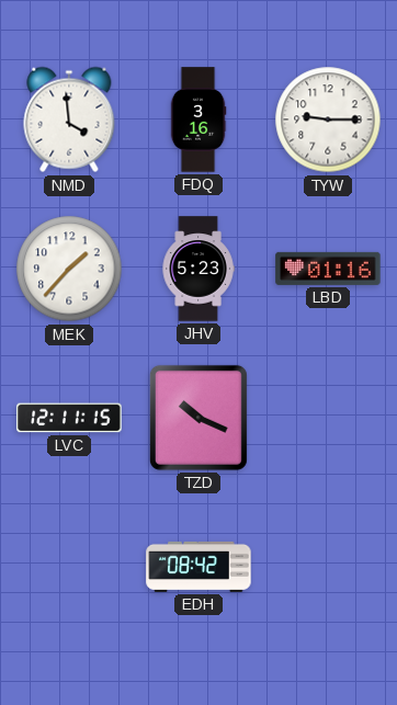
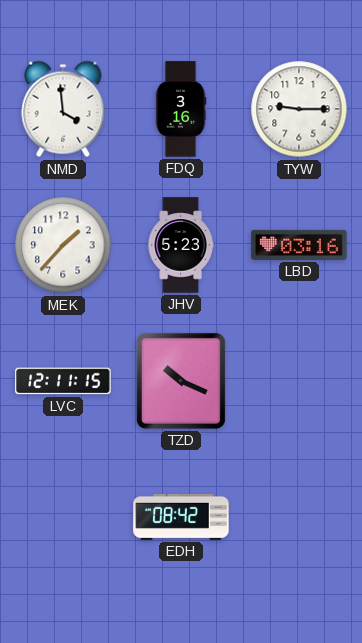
LBD: 01:16 -> 03:16 (299, 245)
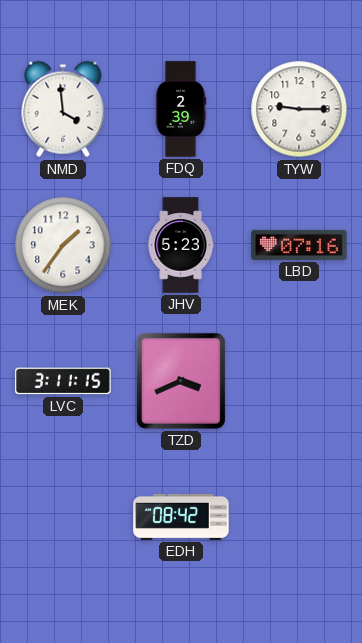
FDQ: 3:16 -> 2:39 (181, 109)
MEK: 1:37 -> 1:36 (63, 245)
LBD: 03:16 -> 07:16 (299, 245)
LVC: 12:11 -> 3:11 (63, 381)
TZD: 10:19 -> 3:41 (181, 381)
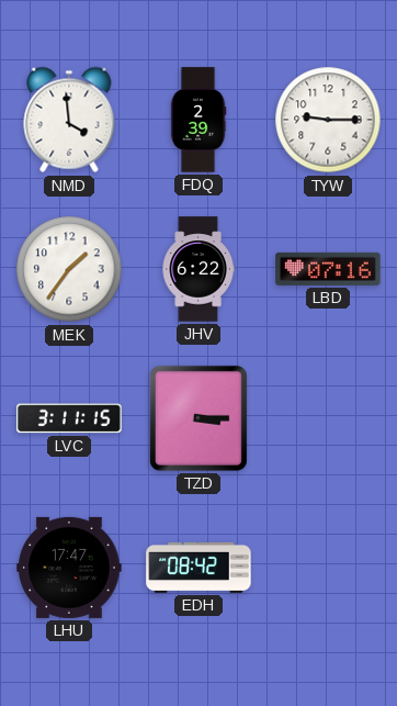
JHV: 5:23 -> 6:22 (198, 269)
TZD: 3:41 -> 3:15 (198, 418)
LHU: none -> 17:47 (69, 568)
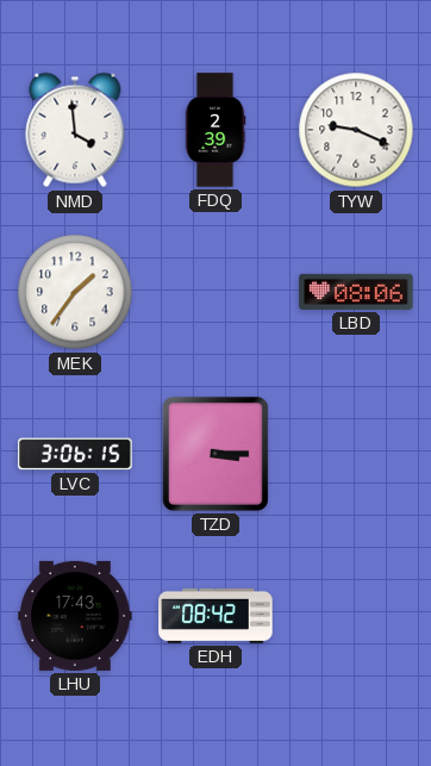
TYW: 9:15 -> 9:19 (356, 130)
JHV: 6:22 -> none (198, 269)
LBD: 07:16 -> 08:06 (356, 292)
LVC: 3:11 -> 3:06 (75, 454)
LHU: 17:47 -> 17:43 (75, 616)
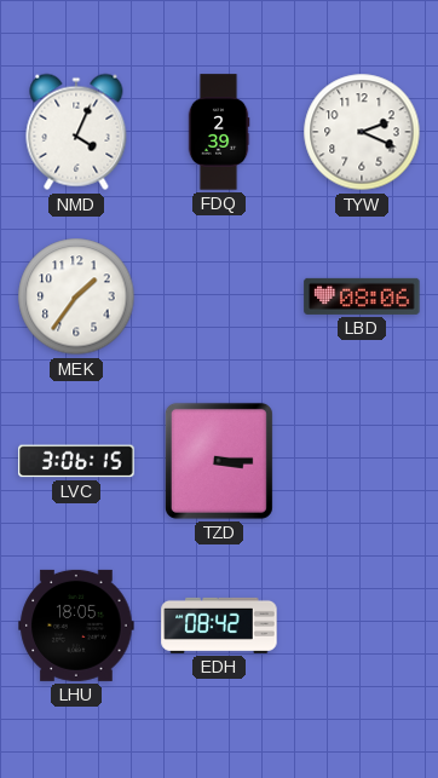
NMD: 3:59 -> 4:04 (76, 132)
TYW: 9:19 -> 2:19 (362, 132)
LHU: 17:43 -> 18:05 (76, 626)
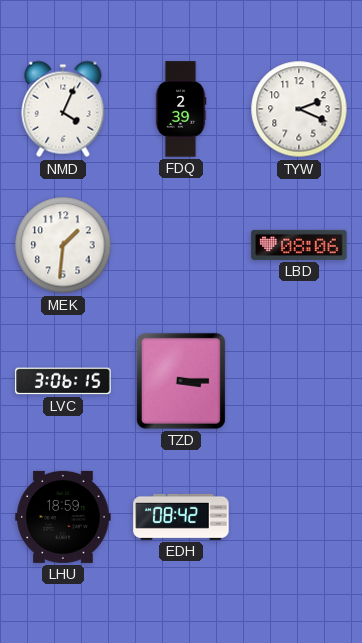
MEK: 1:36 -> 1:31 (63, 245)
LHU: 18:05 -> 18:59 (63, 517)
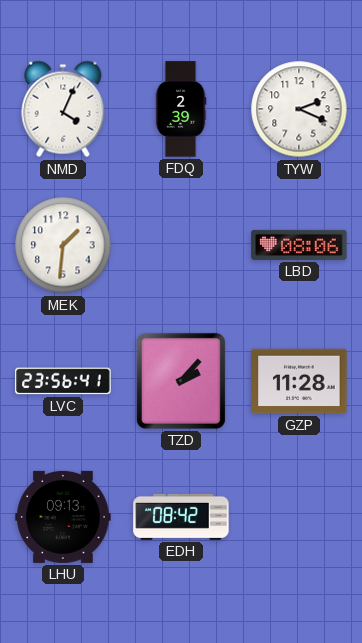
LVC: 3:06 -> 23:56 (63, 381)
TZD: 3:15 -> 2:07 (181, 381)
GZP: none -> 11:28 (299, 381)
LHU: 18:59 -> 09:13 (63, 517)
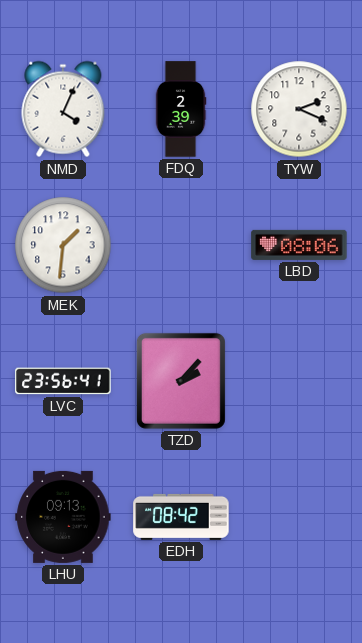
GZP: 11:28 -> none (299, 381)
